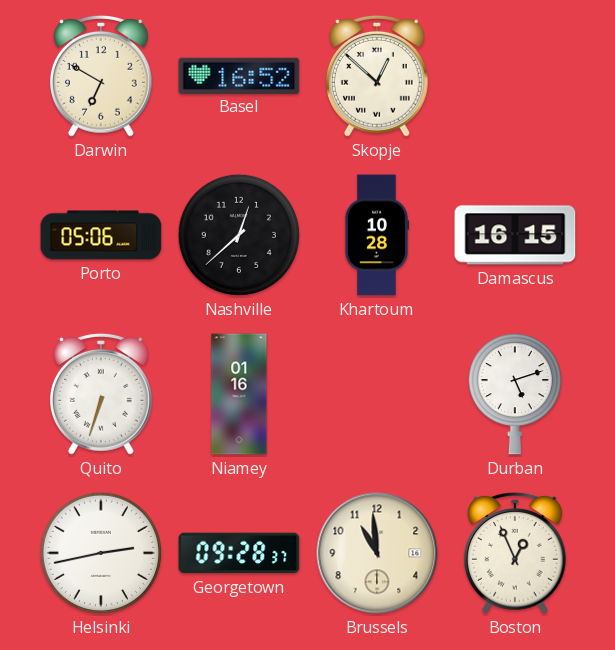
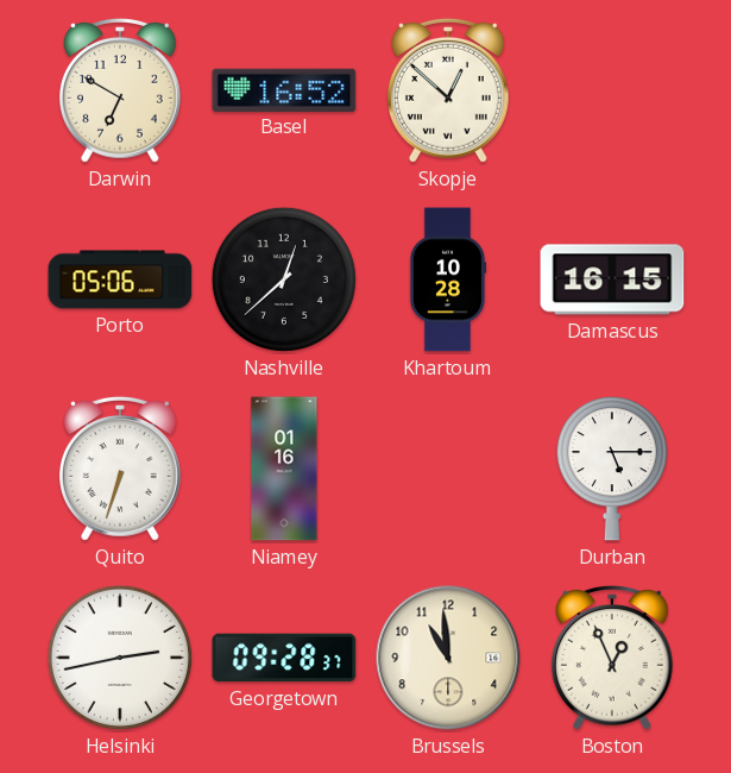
Durban: 5:12 -> 5:15 (612, 469)
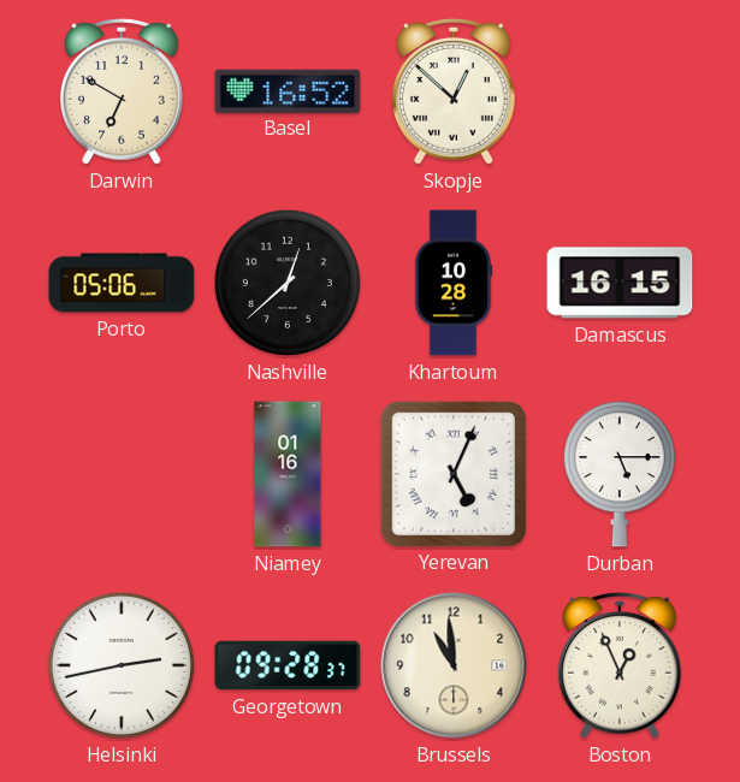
Quito: 6:33 -> none (120, 469)
Yerevan: none -> 5:04 (452, 473)
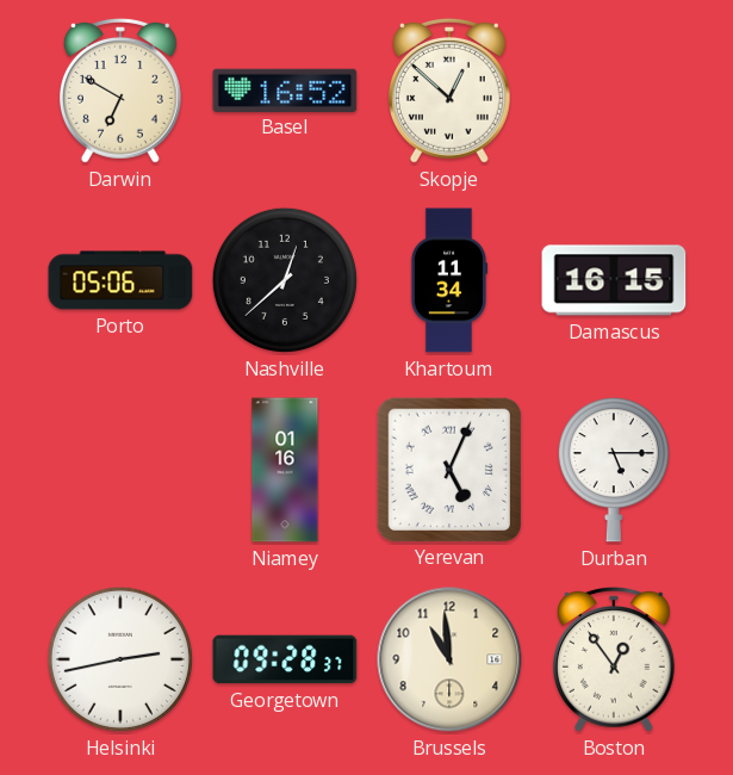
Khartoum: 10:28 -> 11:34 (449, 280)
Boston: 12:56 -> 12:54 (614, 659)
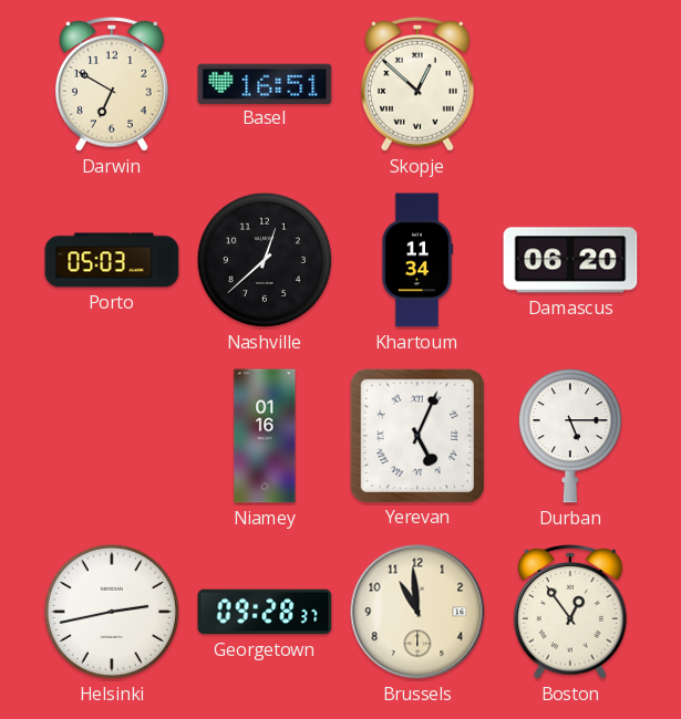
Basel: 16:52 -> 16:51 (265, 83)
Porto: 05:06 -> 05:03 (112, 260)
Damascus: 16:15 -> 06:20 (570, 260)
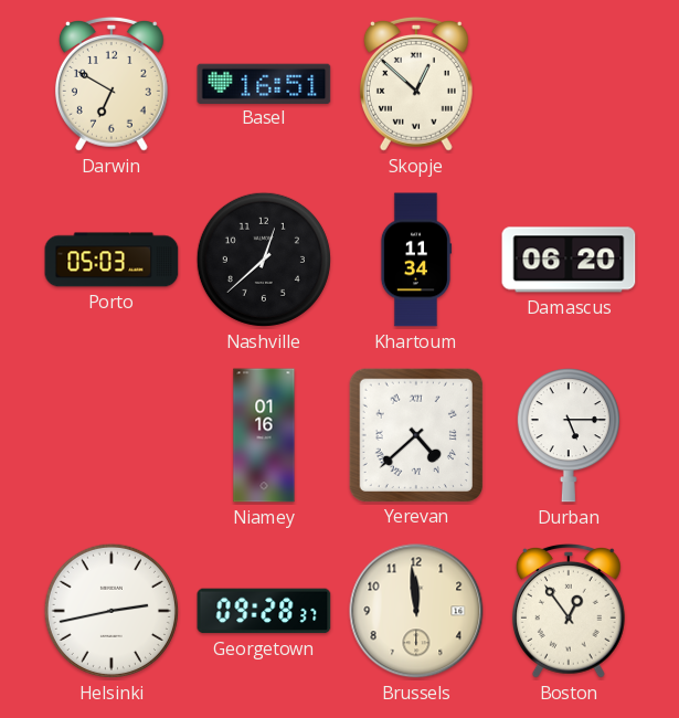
Yerevan: 5:04 -> 4:38 (415, 434)
Brussels: 10:59 -> 11:59 (416, 611)
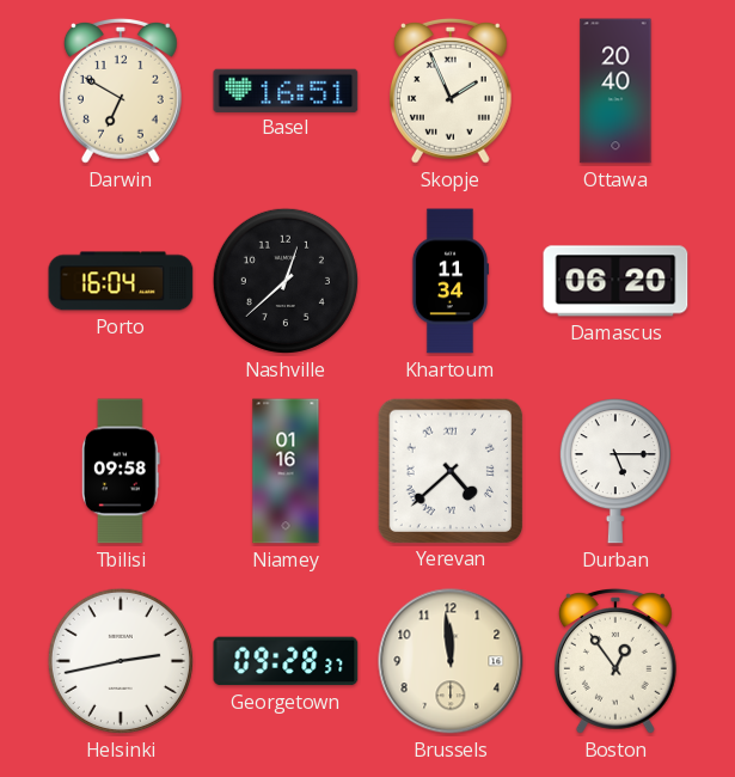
Skopje: 12:52 -> 1:56 (451, 91)
Ottawa: none -> 20:40 (615, 91)
Porto: 05:03 -> 16:04 (121, 281)
Tbilisi: none -> 09:58 (122, 471)
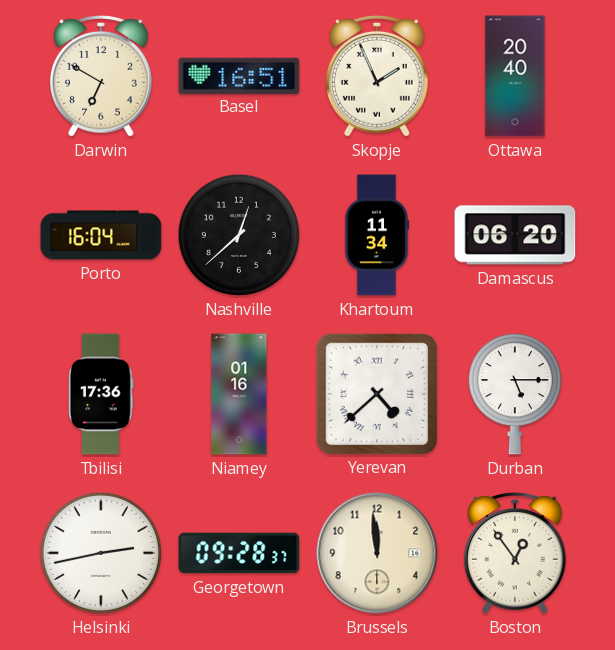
Tbilisi: 09:58 -> 17:36 (102, 394)
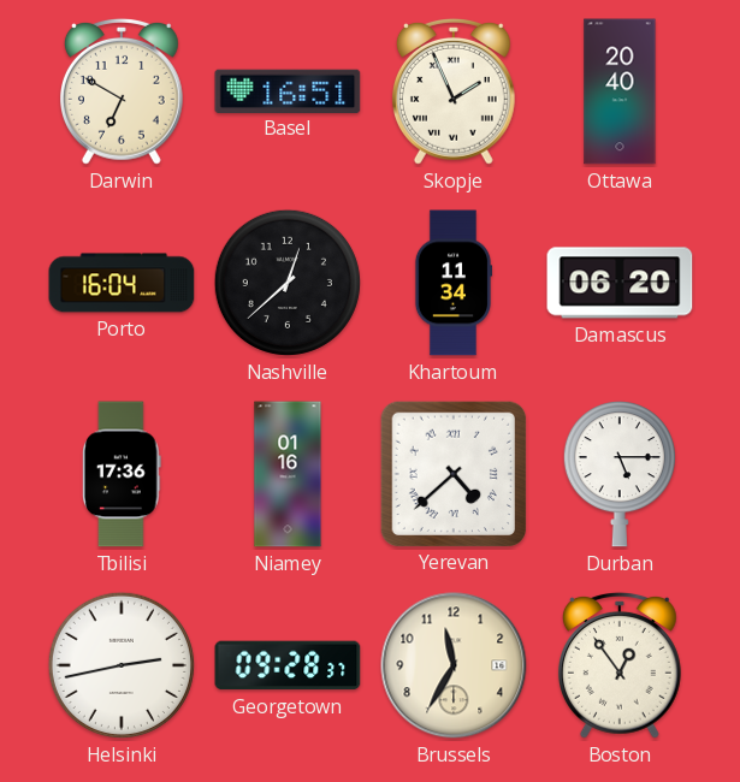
Brussels: 11:59 -> 11:35 (454, 665)
